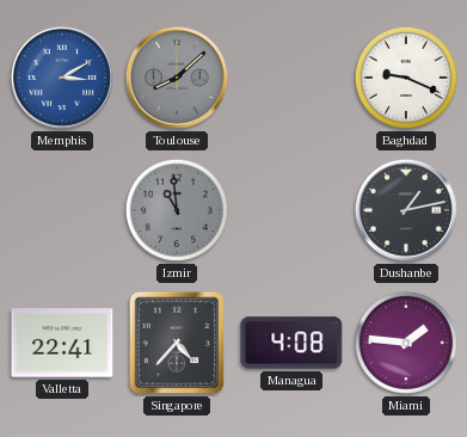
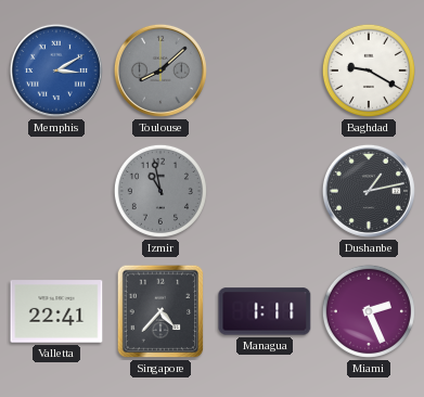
Baghdad: 9:19 -> 9:20 (369, 71)
Izmir: 10:59 -> 10:58 (160, 191)
Managua: 4:08 -> 1:11 (265, 311)
Miami: 1:46 -> 2:26 (369, 311)
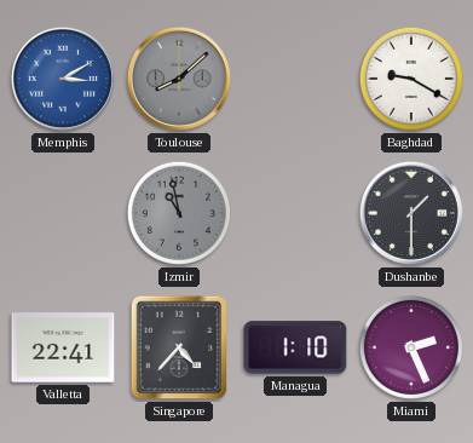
Dushanbe: 1:13 -> 1:30 (411, 213)
Managua: 1:11 -> 1:10 (295, 347)
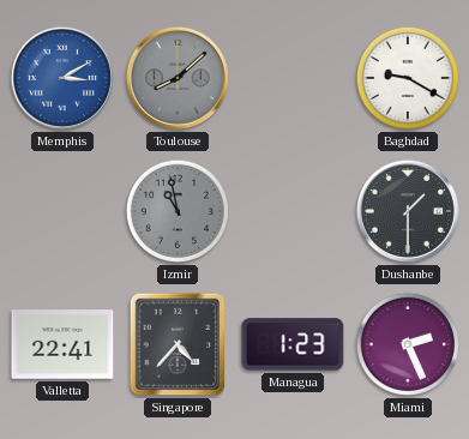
Managua: 1:10 -> 1:23 (293, 344)
